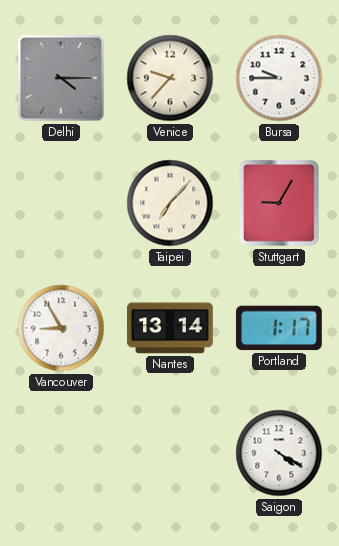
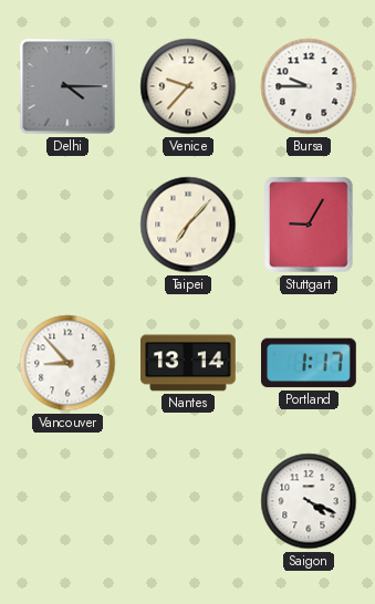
Vancouver: 8:55 -> 8:53 (67, 363)
Saigon: 4:20 -> 4:19 (309, 501)
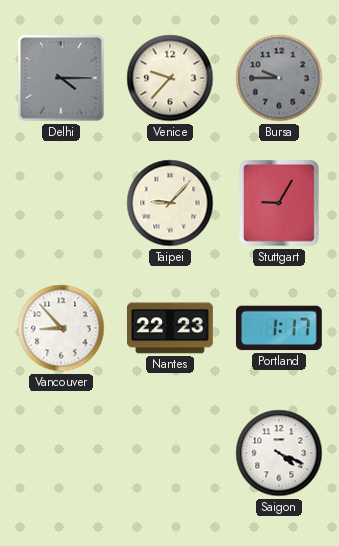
Bursa dial: white -> grey (279, 78)
Taipei: 7:07 -> 9:07 (170, 203)
Nantes: 13:14 -> 22:23 (171, 328)
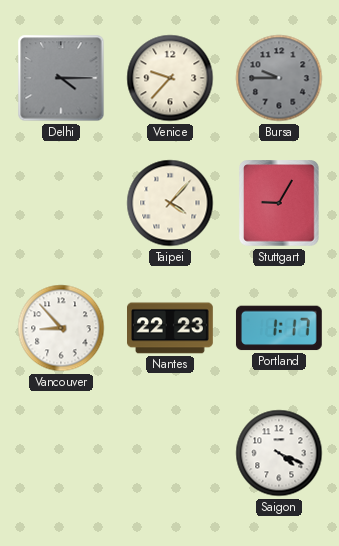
Taipei: 9:07 -> 4:07 (170, 203)
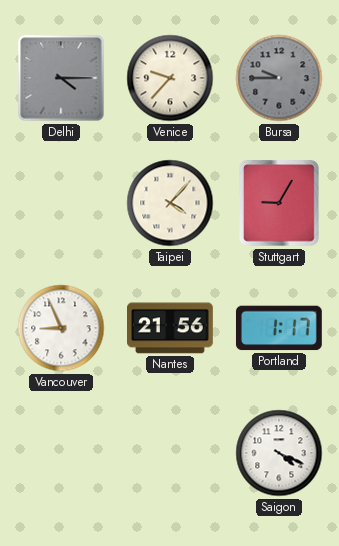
Vancouver: 8:53 -> 8:56 (61, 328)
Nantes: 22:23 -> 21:56 (171, 328)
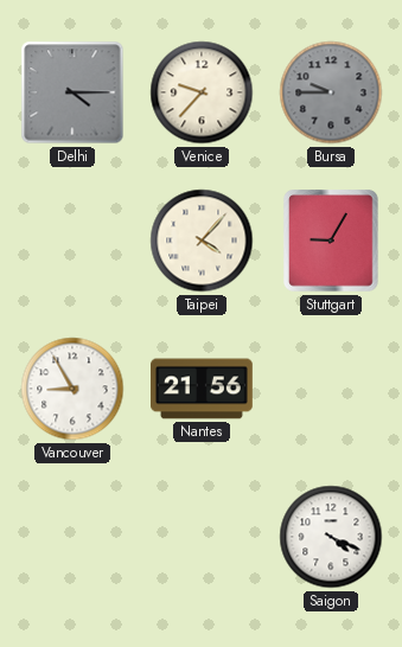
Vancouver: 8:56 -> 8:55 (72, 389)
Portland: 1:17 -> none (279, 328)
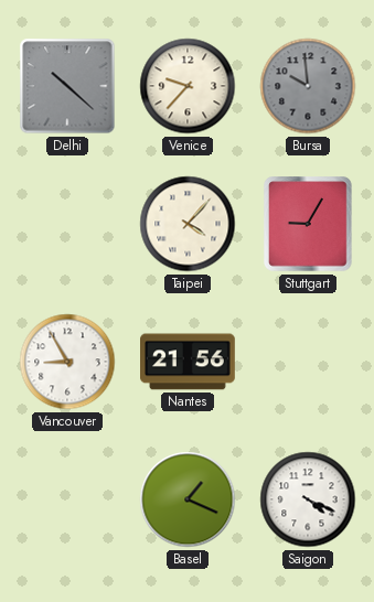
Delhi: 4:15 -> 10:22 (67, 86)
Bursa: 9:45 -> 9:59 (308, 86)
Basel: none -> 1:19 (188, 499)
